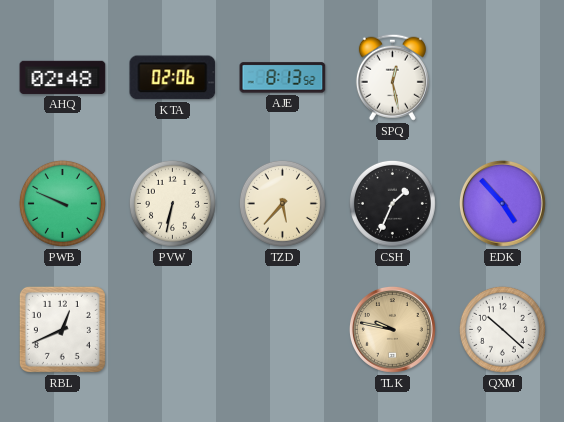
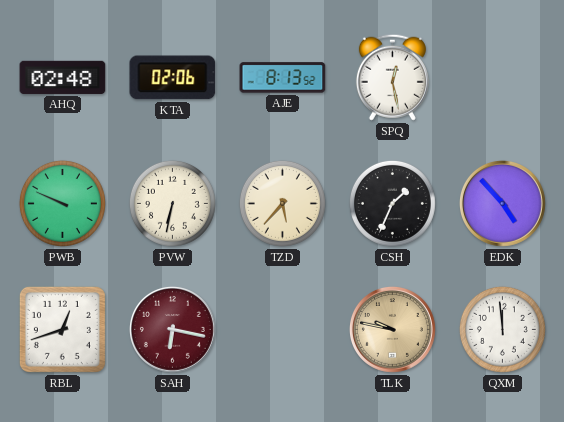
RBL: 12:41 -> 12:42 (62, 329)
SAH: none -> 6:17 (172, 329)
QXM: 10:22 -> 11:59 (502, 329)
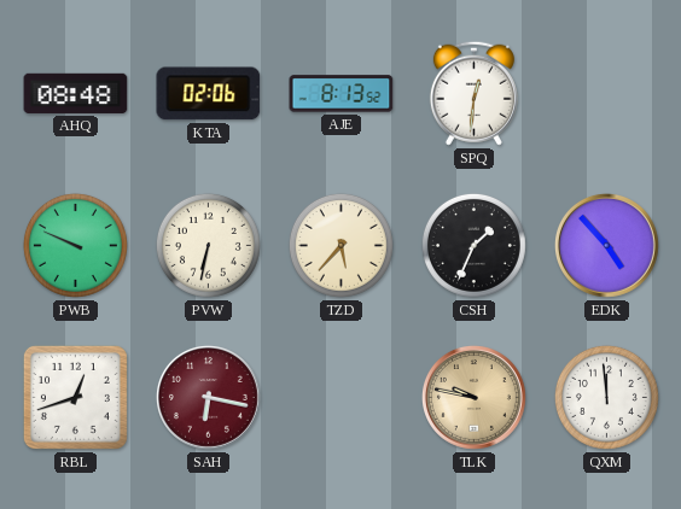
AHQ: 02:48 -> 08:48 (76, 93)
SPQ: 12:28 -> 12:31 (473, 93)
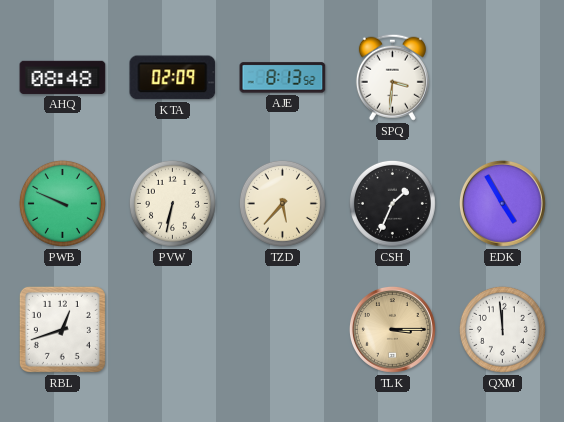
KTA: 02:06 -> 02:09 (173, 78)
SPQ: 12:31 -> 3:31 (392, 77)
EDK: 4:53 -> 4:55 (502, 203)
SAH: 6:17 -> none (208, 397)
TLK: 9:47 -> 3:15 (392, 329)
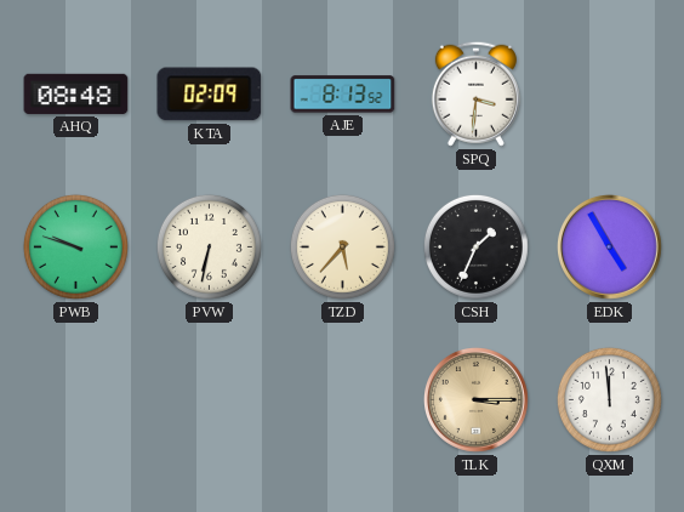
PWB: 9:49 -> 9:48 (75, 246)
RBL: 12:42 -> none (62, 329)
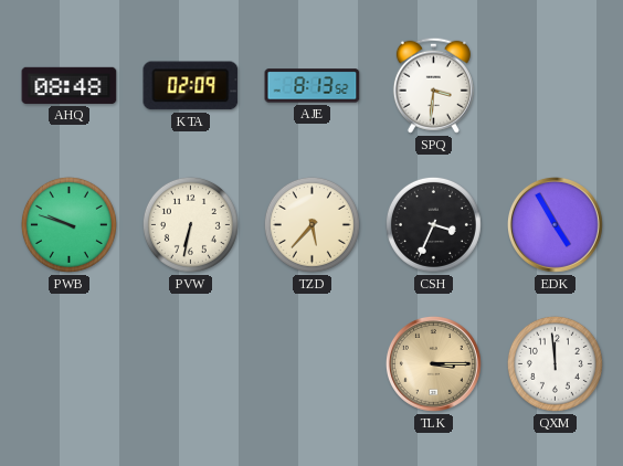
CSH: 1:34 -> 3:34 (433, 224)
